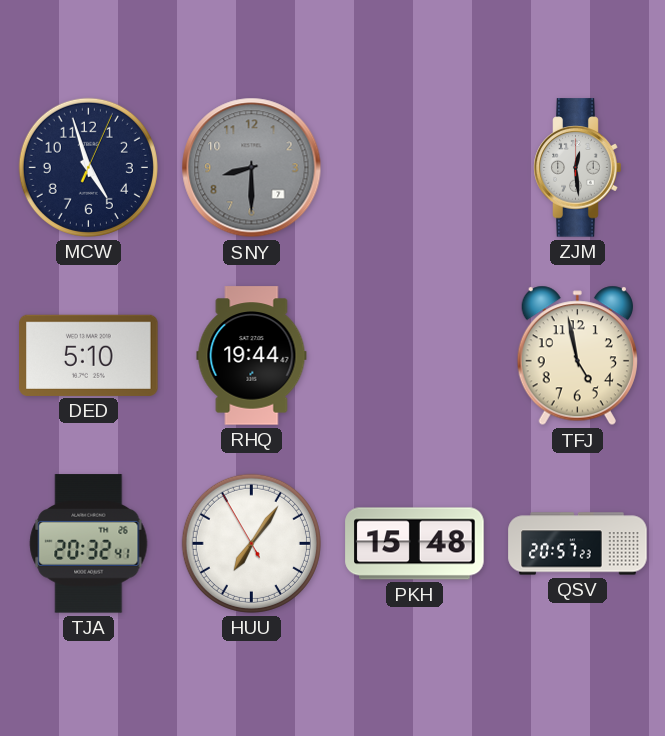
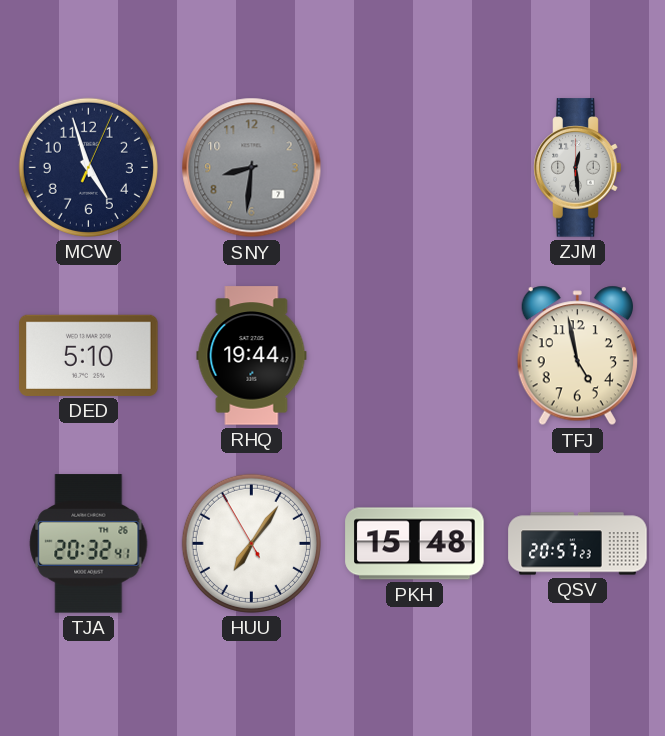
SNY: 8:30 -> 8:31 (252, 168)
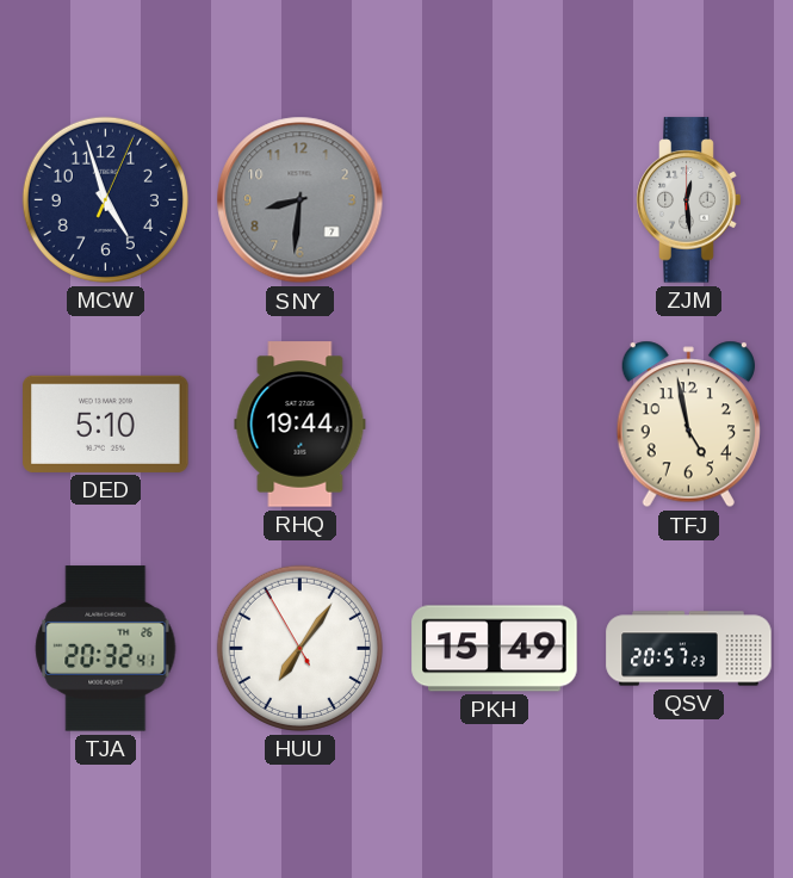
PKH: 15:48 -> 15:49 (495, 649)
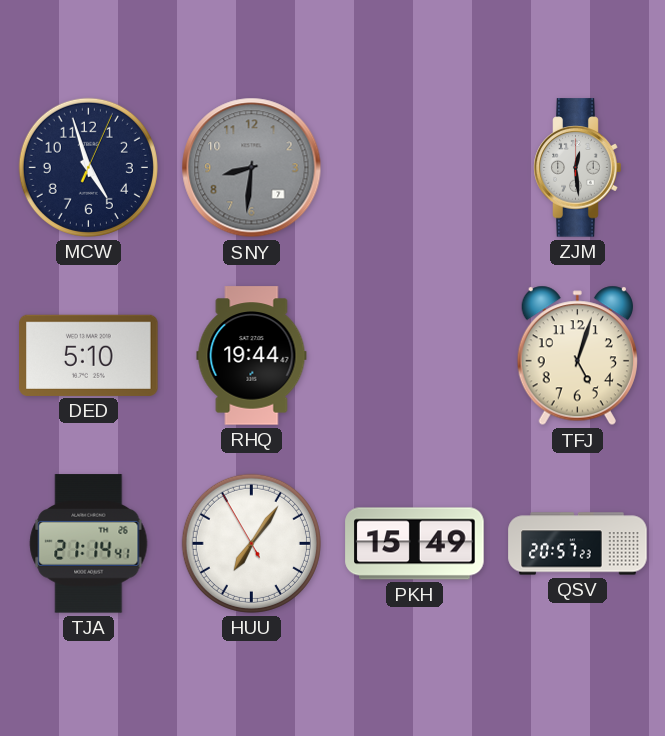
TFJ: 4:58 -> 5:03 (577, 356)
TJA: 20:32 -> 21:14 (89, 544)
